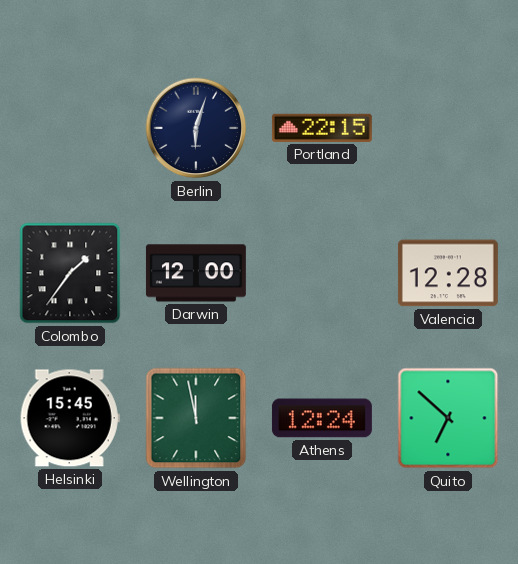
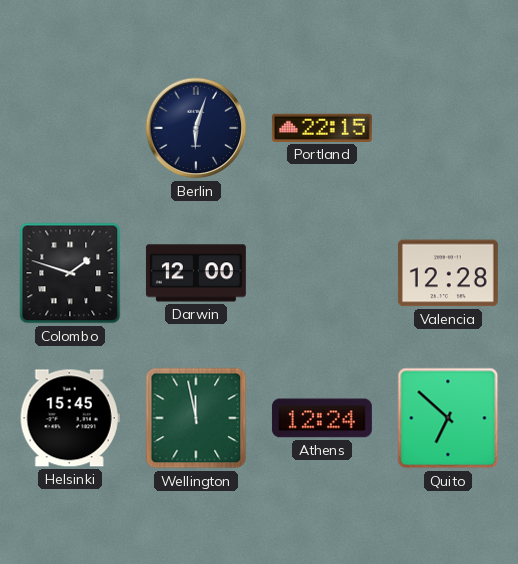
Colombo: 1:36 -> 1:48 (70, 273)
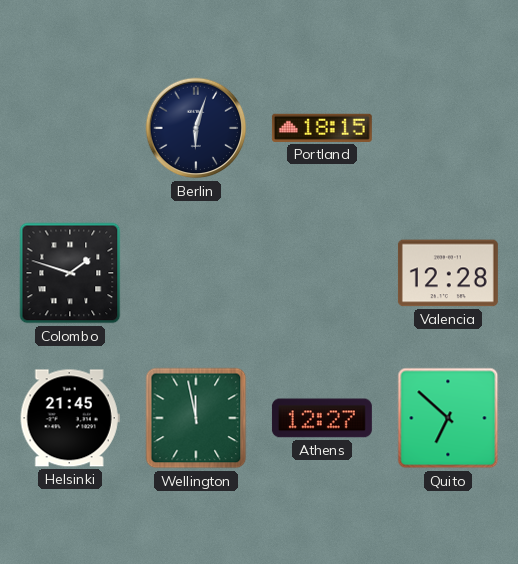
Portland: 22:15 -> 18:15 (322, 128)
Darwin: 12:00 -> none (196, 273)
Helsinki: 15:45 -> 21:45 (70, 418)
Athens: 12:24 -> 12:27 (322, 418)
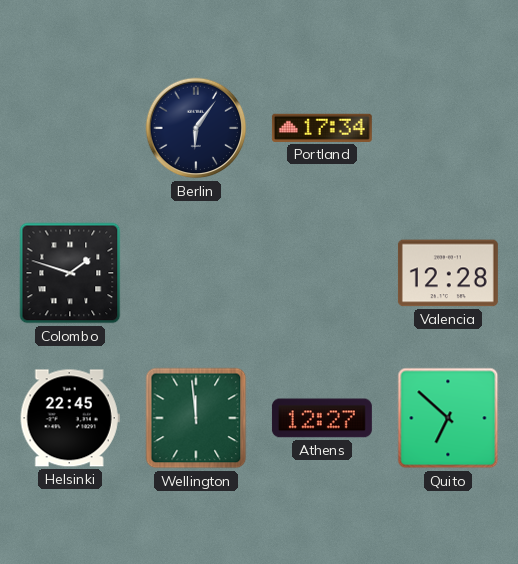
Berlin: 6:03 -> 6:06 (196, 128)
Portland: 18:15 -> 17:34 (322, 128)
Helsinki: 21:45 -> 22:45 (70, 418)
Wellington: 11:58 -> 11:59 (196, 418)
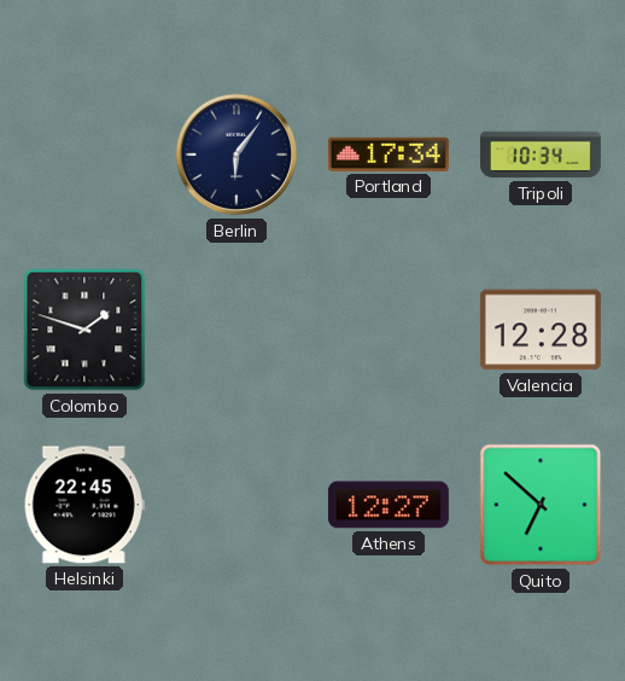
Tripoli: none -> 10:34 (541, 155)
Wellington: 11:59 -> none (196, 418)
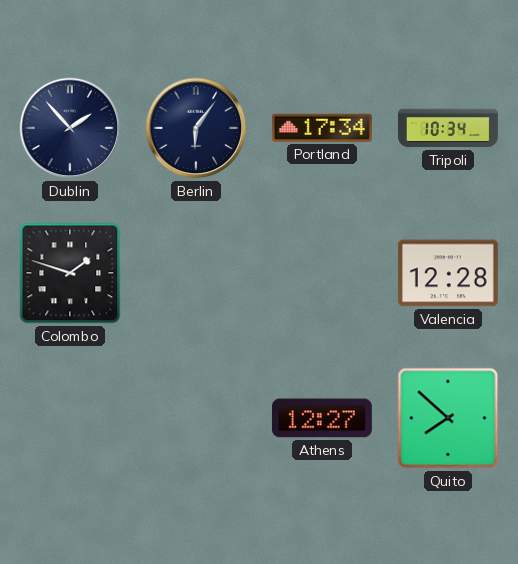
Dublin: none -> 1:53 (70, 128)
Helsinki: 22:45 -> none (84, 505)
Quito: 6:52 -> 7:52 (448, 418)
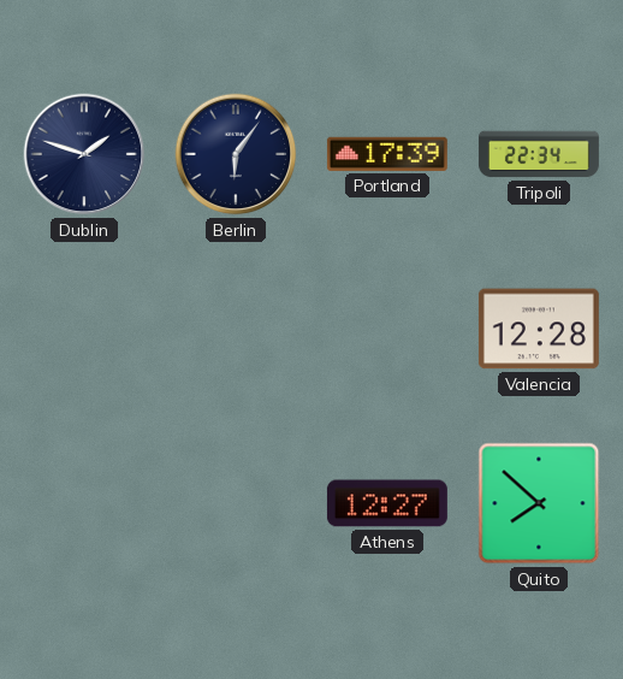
Dublin: 1:53 -> 1:48 (84, 154)
Portland: 17:34 -> 17:39 (387, 154)
Tripoli: 10:34 -> 22:34 (539, 154)
Colombo: 1:48 -> none (70, 273)
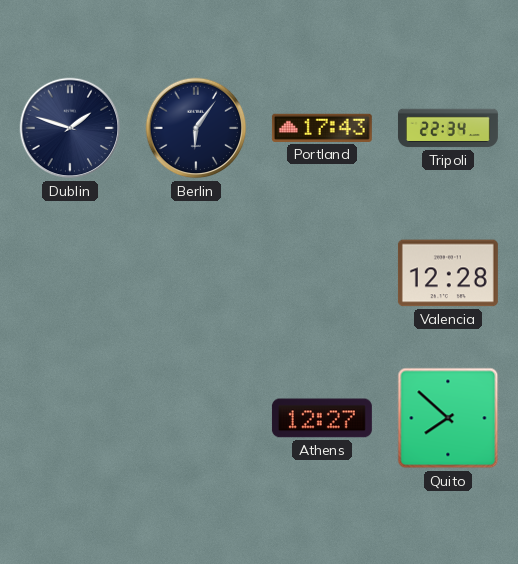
Portland: 17:39 -> 17:43 (322, 128)
